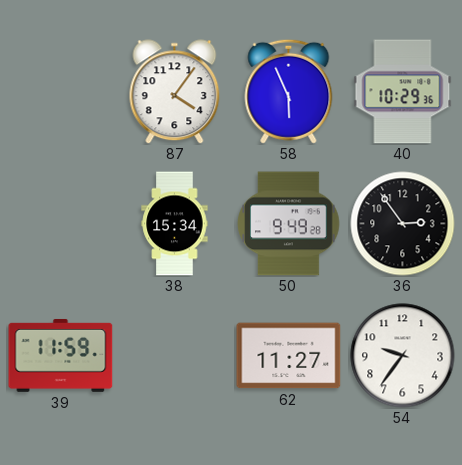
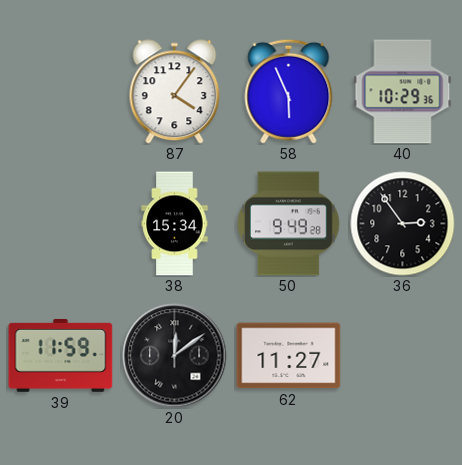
20: none -> 12:09 (175, 356)
54: 9:36 -> none (403, 356)
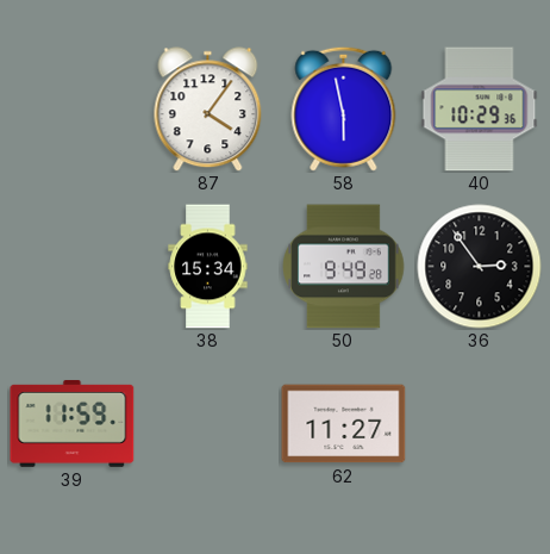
58: 5:56 -> 5:58 (344, 108)
20: 12:09 -> none (175, 356)
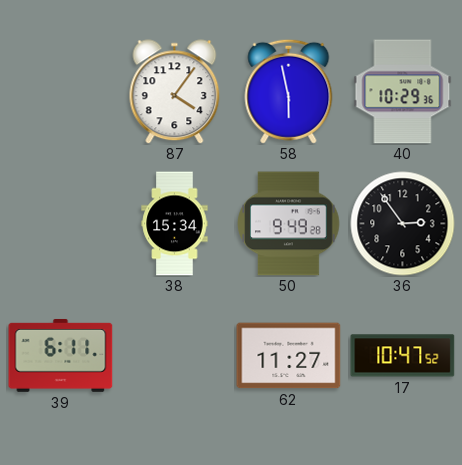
39: 11:59 -> 6:11 (61, 355)
17: none -> 10:47 (403, 356)
